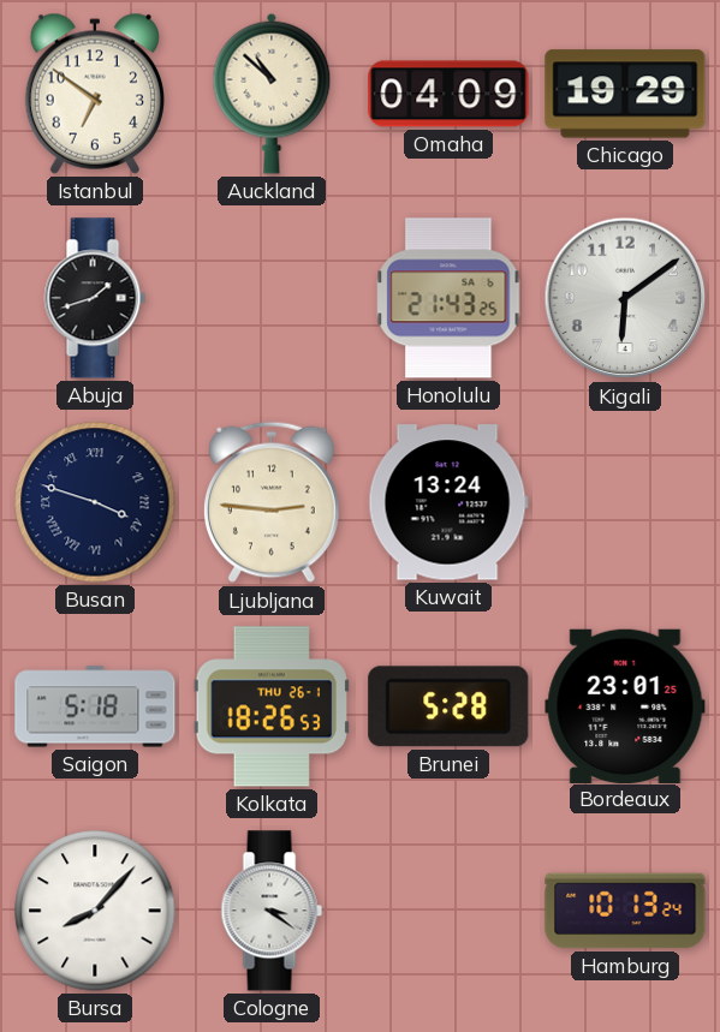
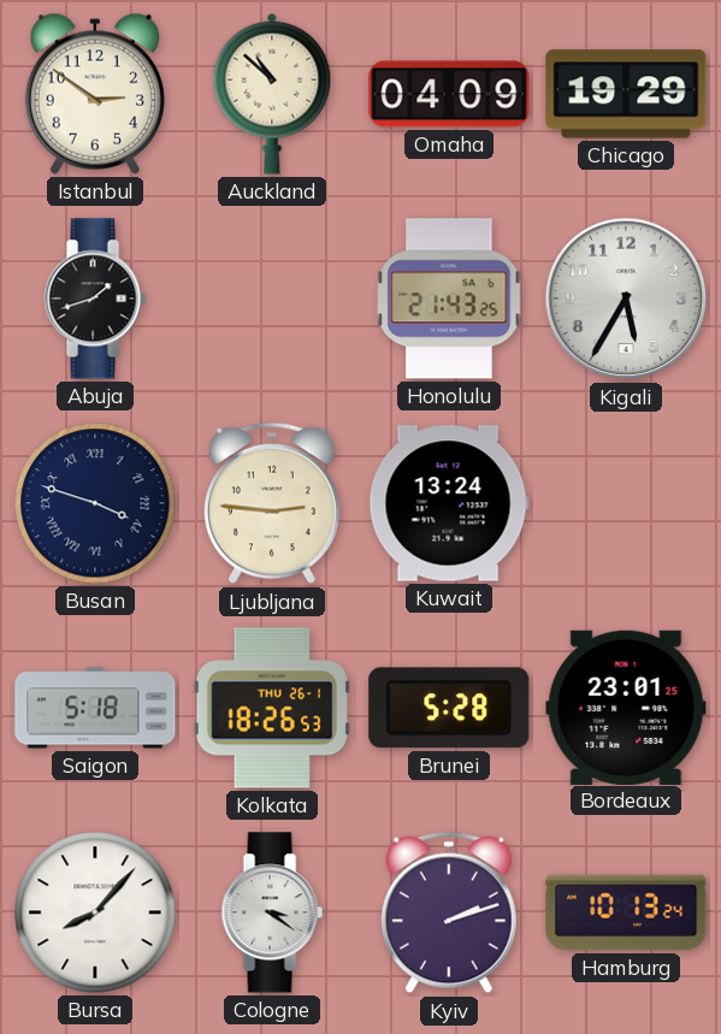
Istanbul: 6:51 -> 2:51 (95, 94)
Kigali: 6:09 -> 5:35 (626, 299)
Kyiv: none -> 2:12 (449, 912)
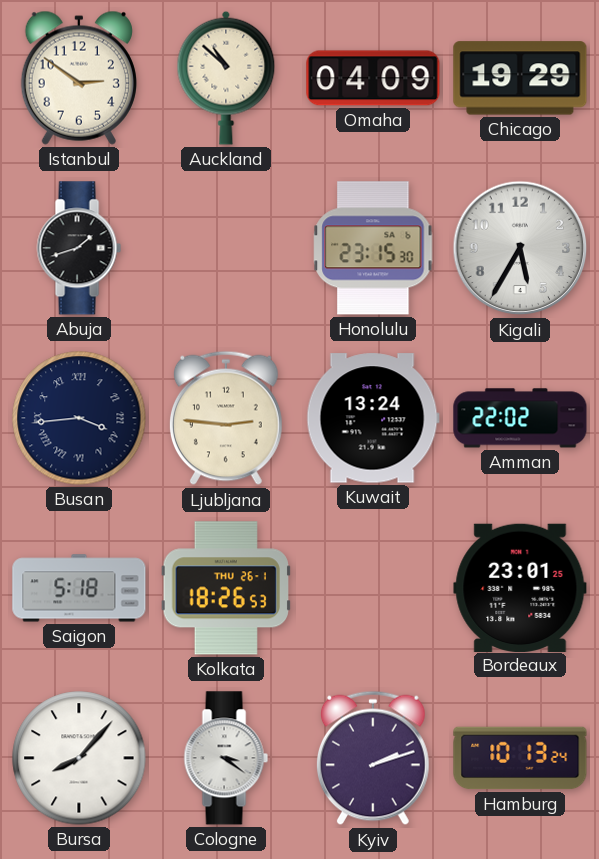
Honolulu: 21:43 -> 23:15 (373, 248)
Busan: 3:48 -> 3:44 (79, 418)
Amman: none -> 22:02 (520, 418)
Brunei: 5:28 -> none (449, 708)
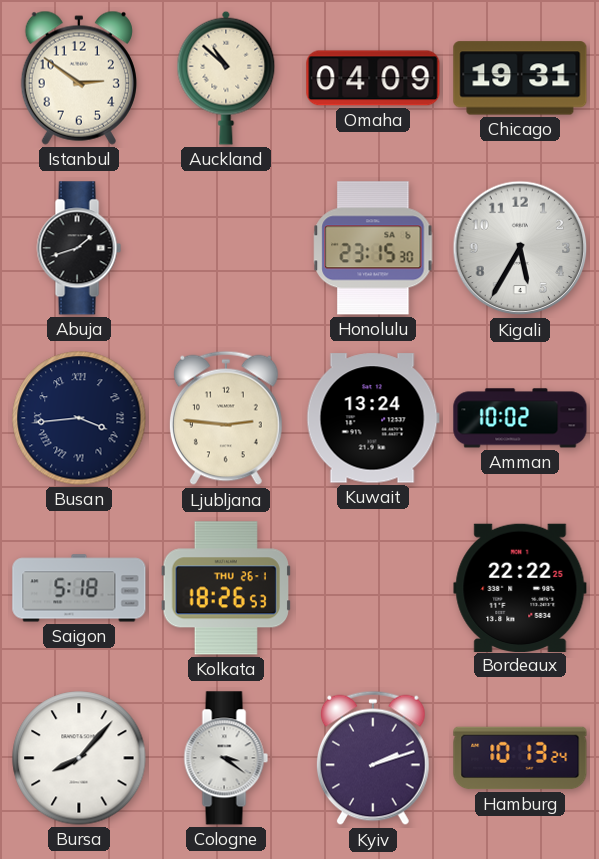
Chicago: 19:29 -> 19:31 (520, 78)
Amman: 22:02 -> 10:02 (520, 418)
Bordeaux: 23:01 -> 22:22 (520, 587)
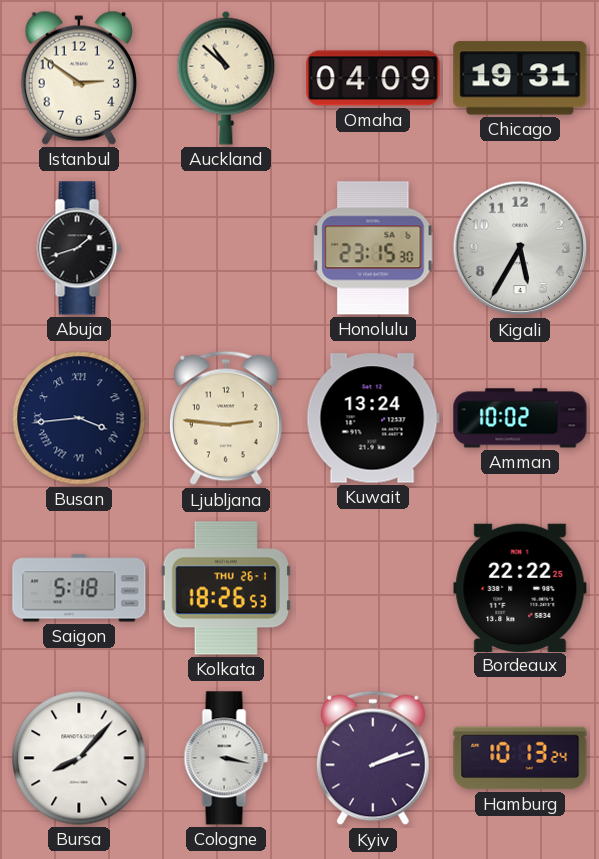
Cologne: 3:21 -> 3:17 (226, 758)
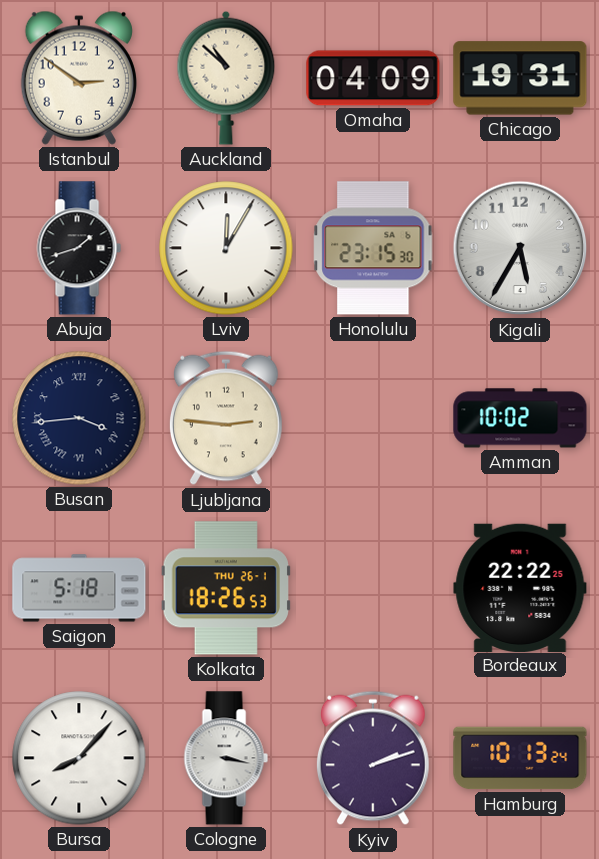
Lviv: none -> 12:05 (226, 248)
Kuwait: 13:24 -> none (373, 418)
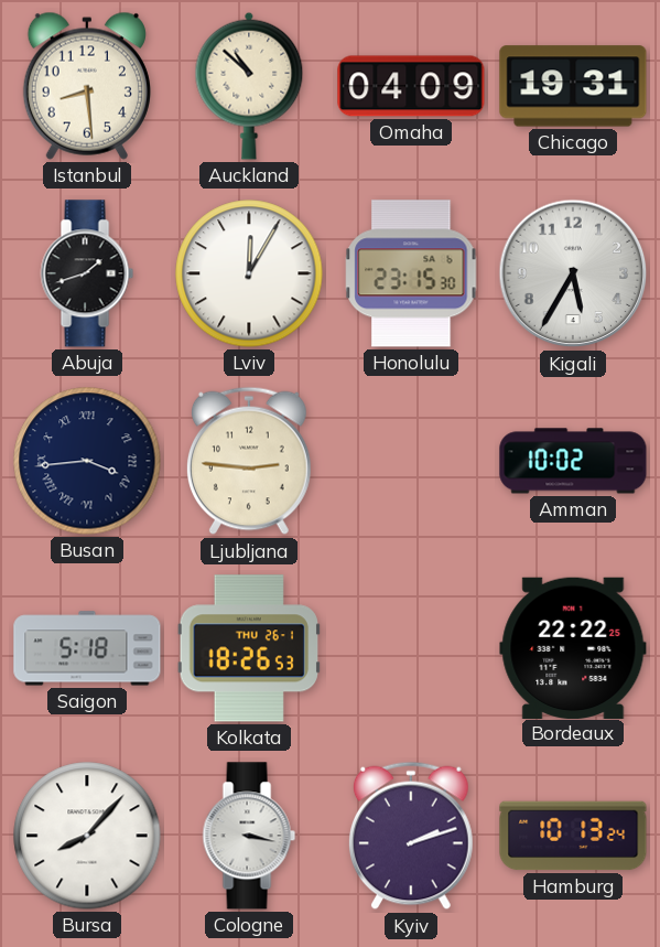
Istanbul: 2:51 -> 8:29 (87, 86)
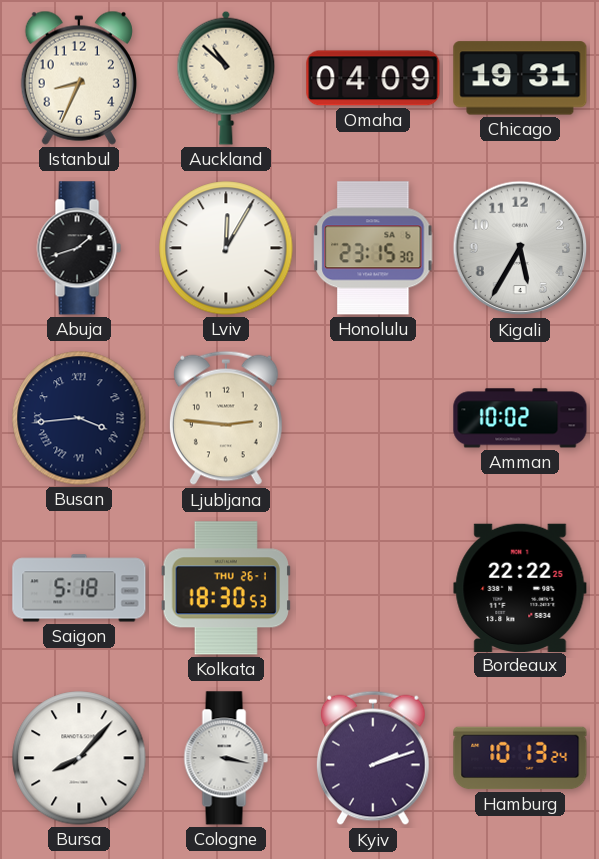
Istanbul: 8:29 -> 8:34 (79, 78)
Kolkata: 18:26 -> 18:30 (225, 588)
